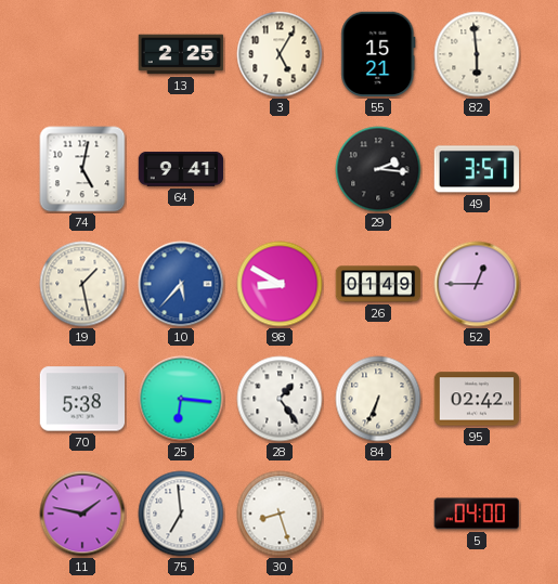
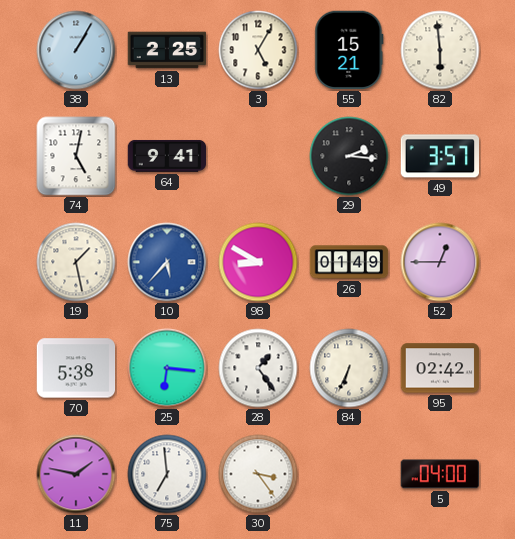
38: none -> 1:05 (76, 50)
30: 8:27 -> 3:24 (258, 474)
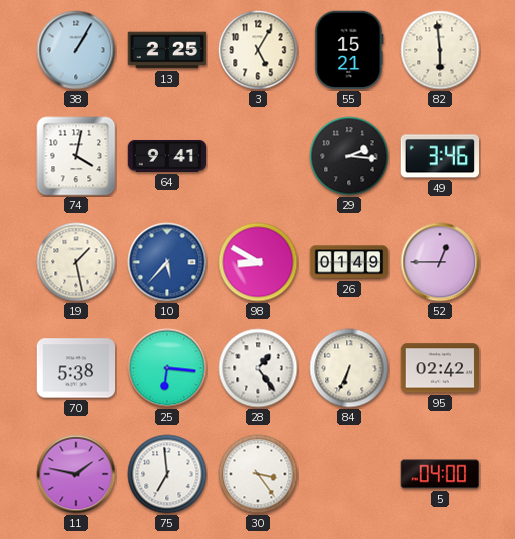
74: 5:02 -> 4:02 (76, 156)
49: 3:57 -> 3:46 (440, 156)
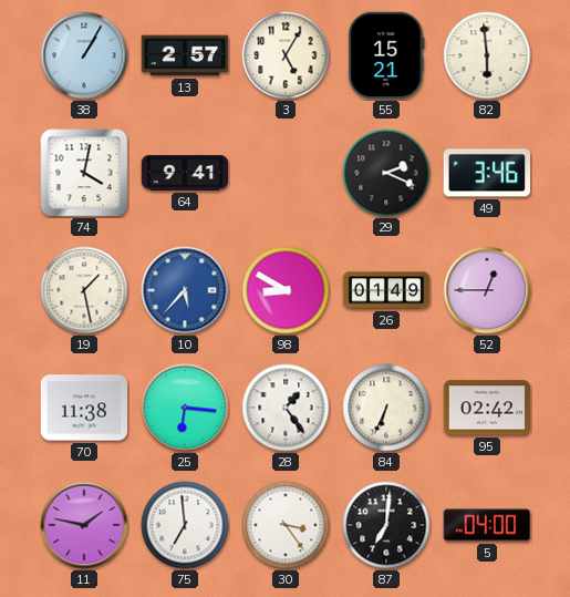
13: 2:25 -> 2:57 (185, 55)
29: 2:16 -> 2:19 (386, 173)
70: 5:38 -> 11:38 (84, 408)
87: none -> 7:01 (386, 525)
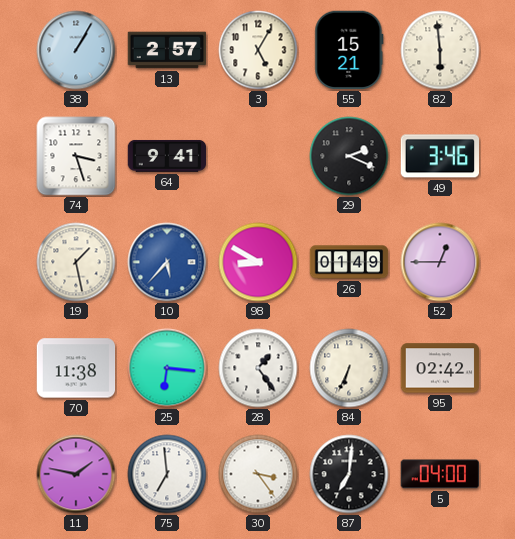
74: 4:02 -> 3:27 (76, 156)
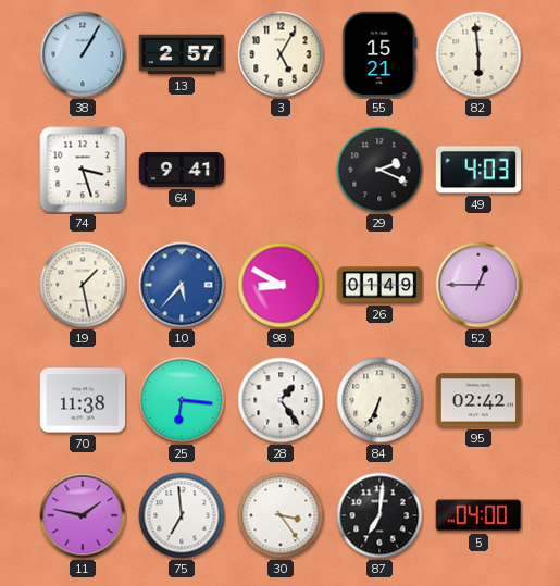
49: 3:46 -> 4:03 (478, 170)
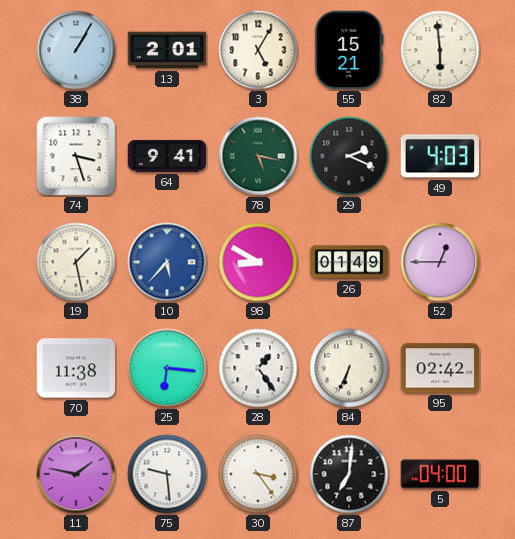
13: 2:57 -> 2:01 (167, 50)
78: none -> 5:17 (258, 156)
75: 6:59 -> 9:29 (167, 474)
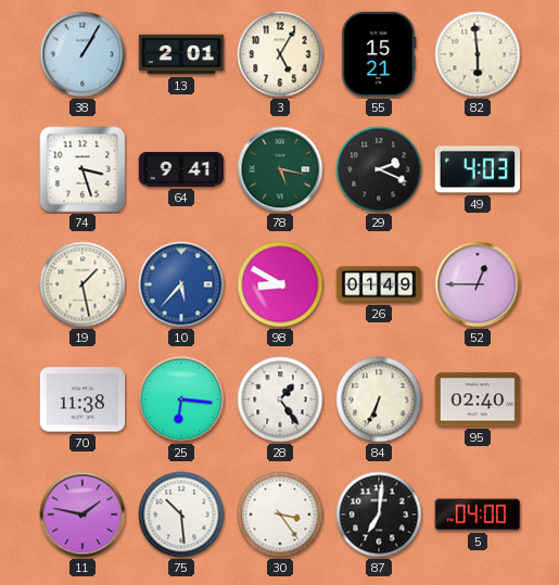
95: 02:42 -> 02:40 (478, 399)
75: 9:29 -> 10:29 (181, 514)
